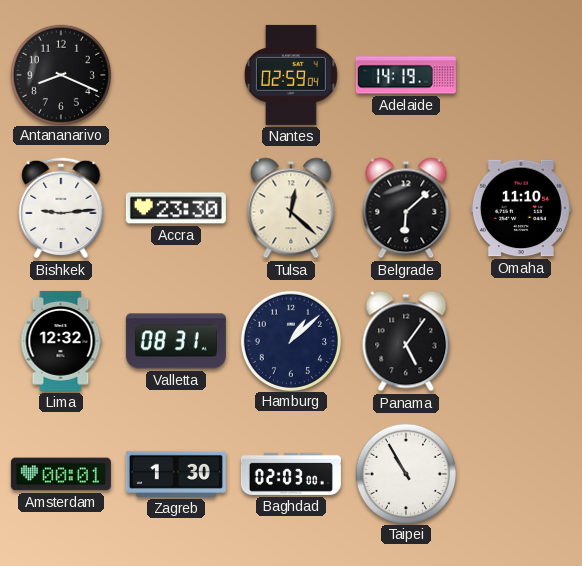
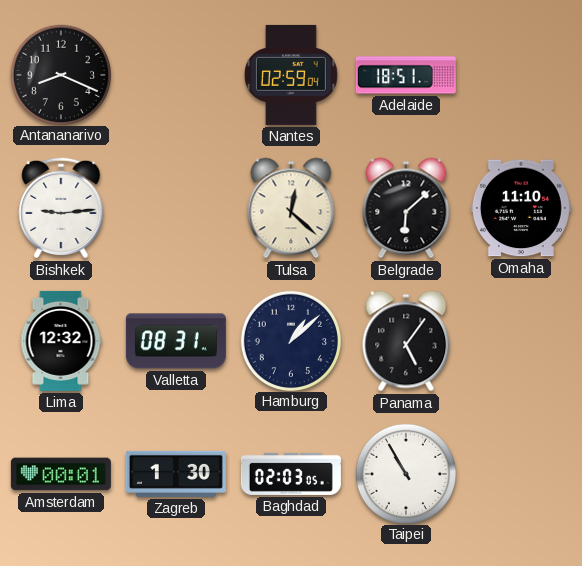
Adelaide: 14:19 -> 18:51 (406, 75)
Accra: 23:30 -> none (176, 208)
Baghdad: 02:03:00 -> 02:03:05 (291, 474)
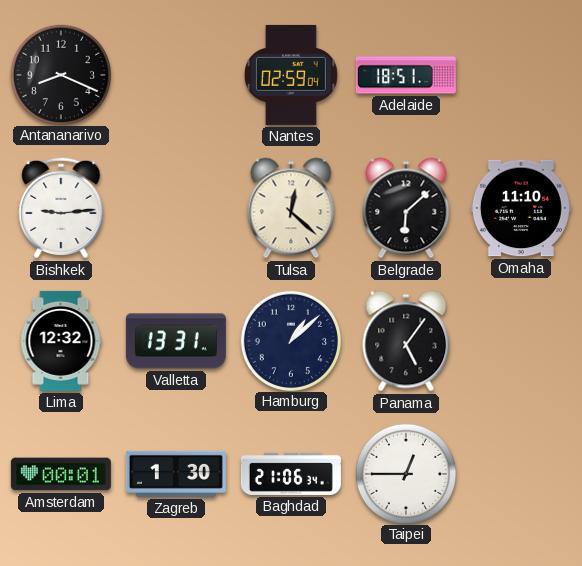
Valletta: 08:31 -> 13:31 (176, 341)
Baghdad: 02:03 -> 21:06 (291, 474)
Taipei: 10:55 -> 12:45 (405, 473)
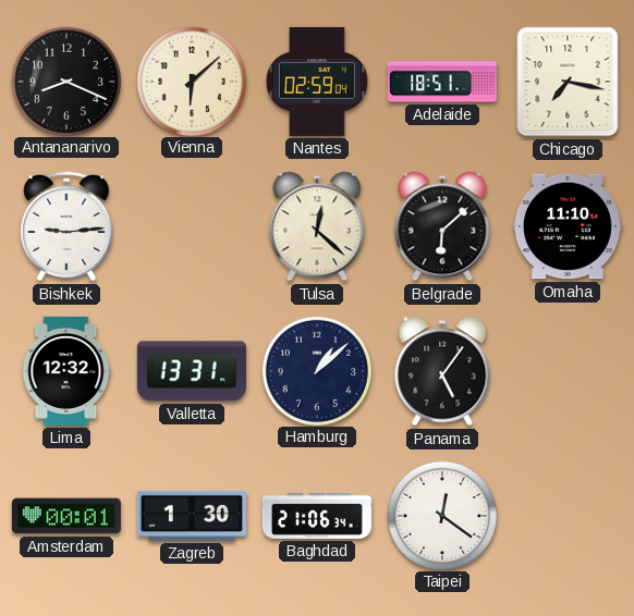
Vienna: none -> 6:08 (191, 81)
Chicago: none -> 7:17 (568, 82)
Taipei: 12:45 -> 12:21 (441, 515)
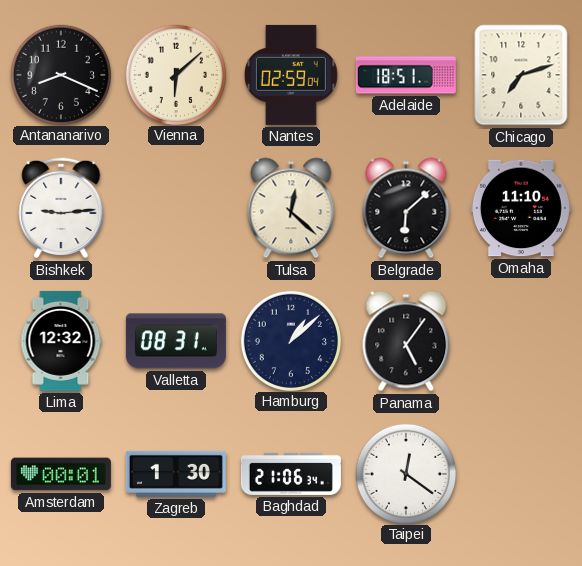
Chicago: 7:17 -> 7:12 (521, 75)
Valletta: 13:31 -> 08:31 (176, 341)
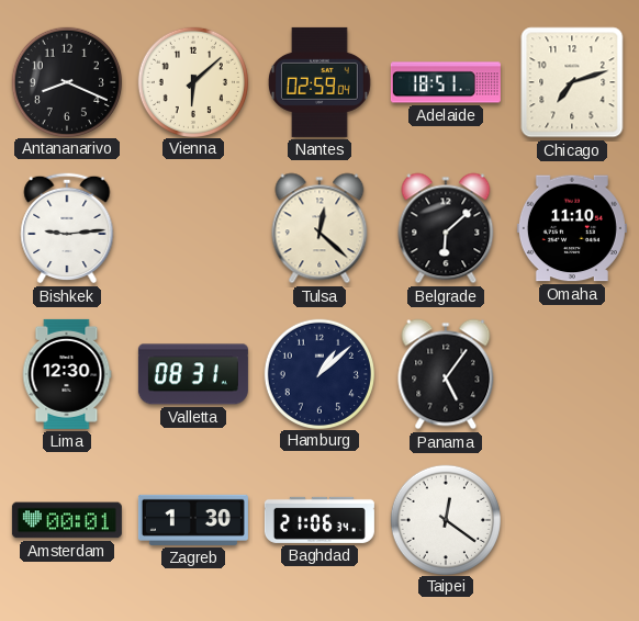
Lima: 12:32 -> 12:30 (67, 374)
